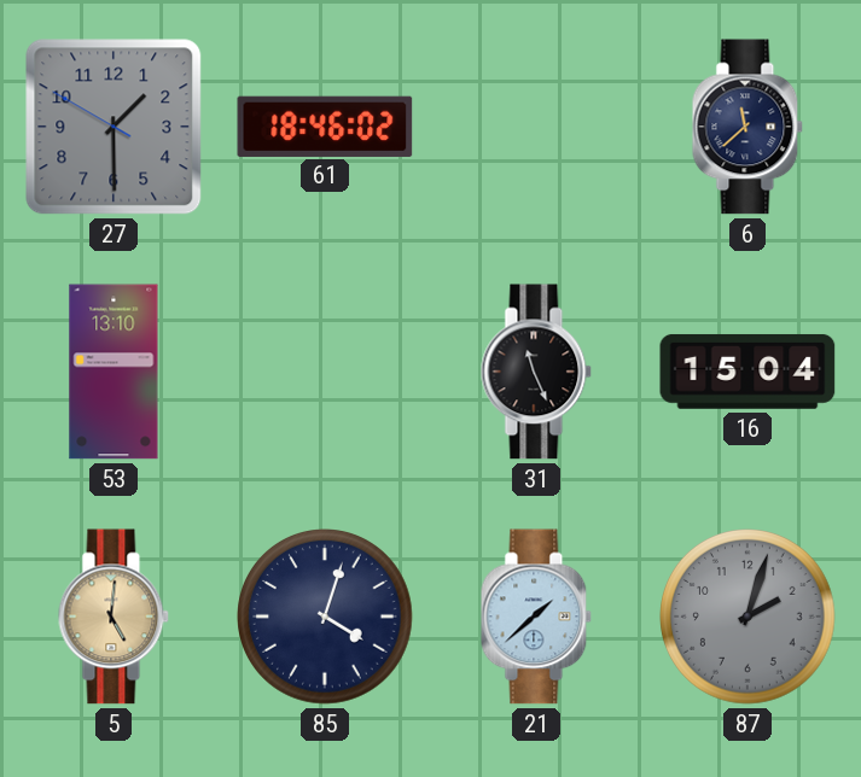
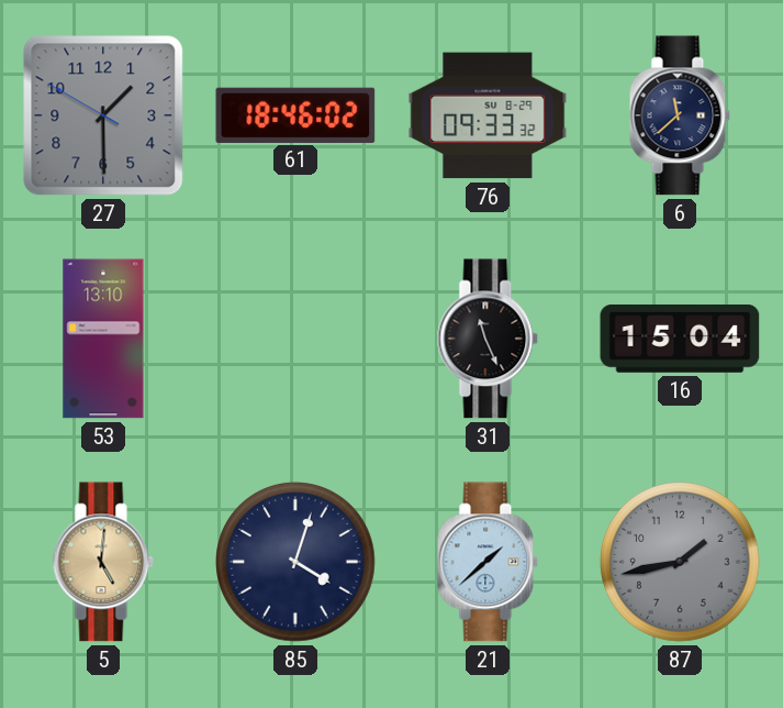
76: none -> 09:33 (488, 115)
87: 2:03 -> 1:43 (680, 562)
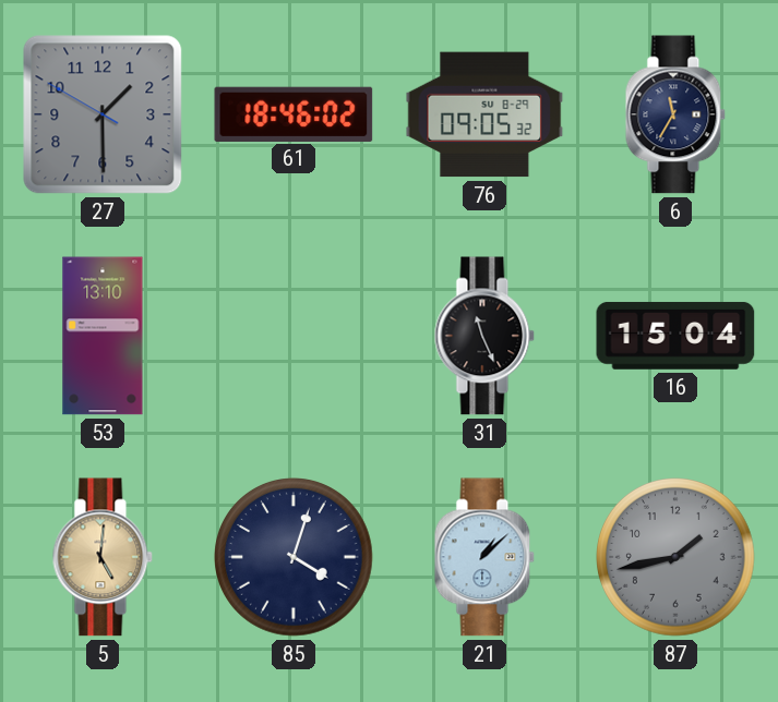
76: 09:33 -> 09:05 (484, 114)
6: 11:38 -> 11:35 (675, 114)
21: 1:38 -> 1:08 (484, 557)
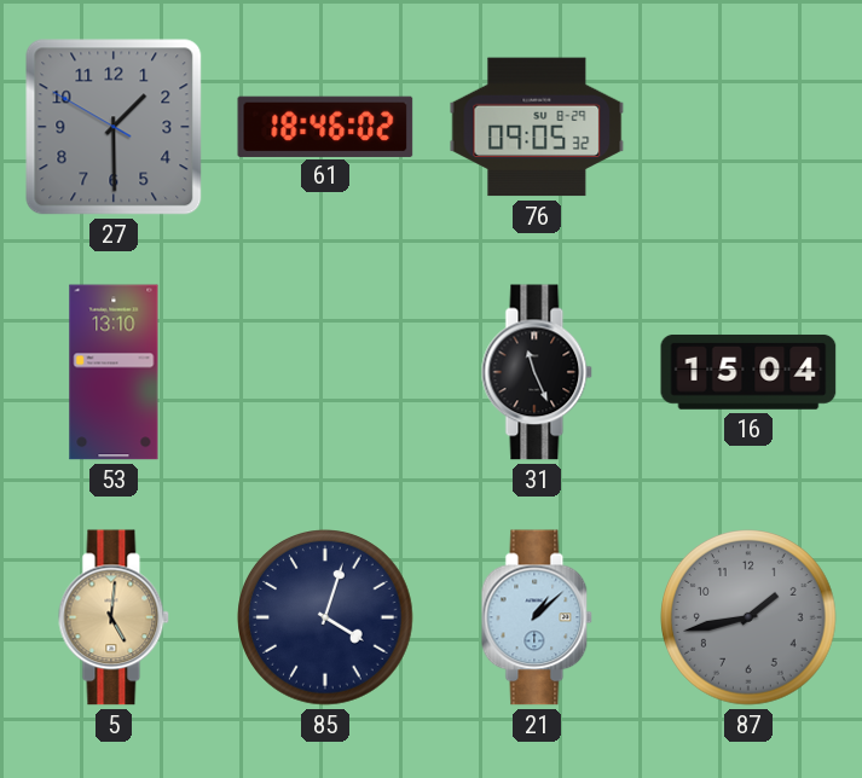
6: 11:35 -> none (675, 114)
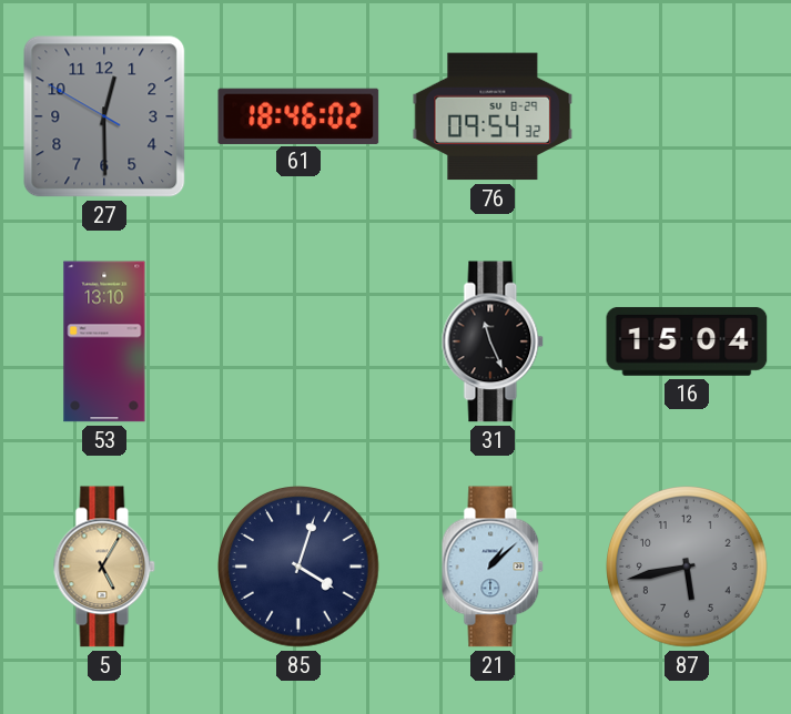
27: 1:29 -> 12:29 (104, 116)
76: 09:05 -> 09:54 (493, 116)
5: 5:01 -> 5:05 (104, 567)
87: 1:43 -> 5:43 (687, 567)
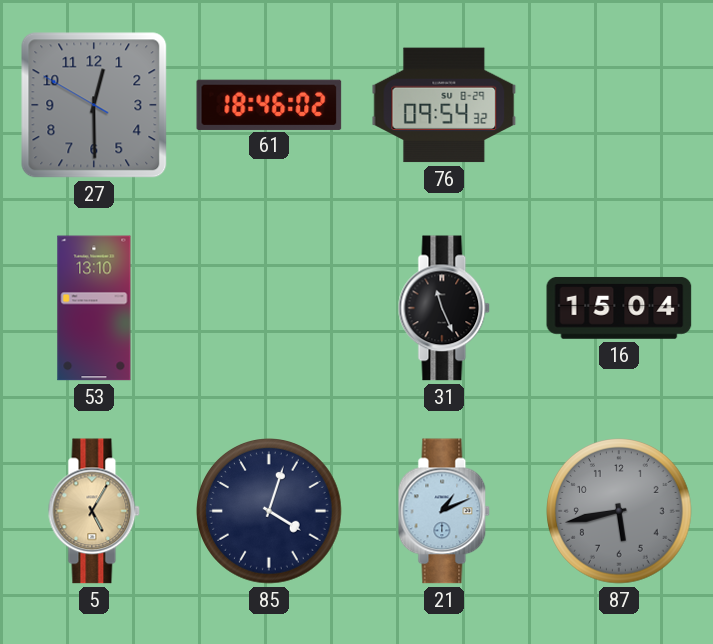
21: 1:08 -> 1:11 (444, 511)
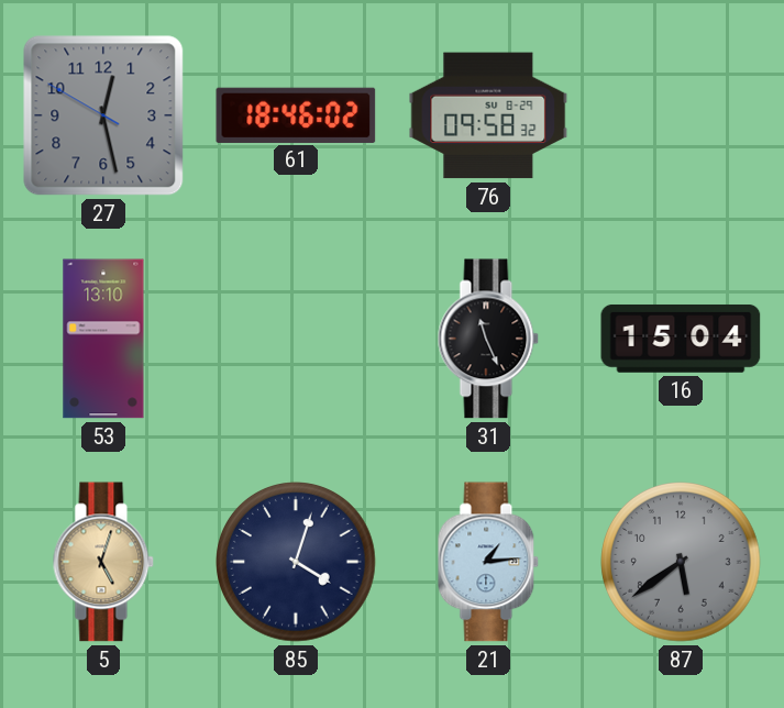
27: 12:29 -> 12:27 (103, 115)
76: 09:54 -> 09:58 (488, 115)
5: 5:05 -> 5:03 (103, 562)
21: 1:11 -> 1:14 (488, 562)
87: 5:43 -> 5:39 (681, 562)
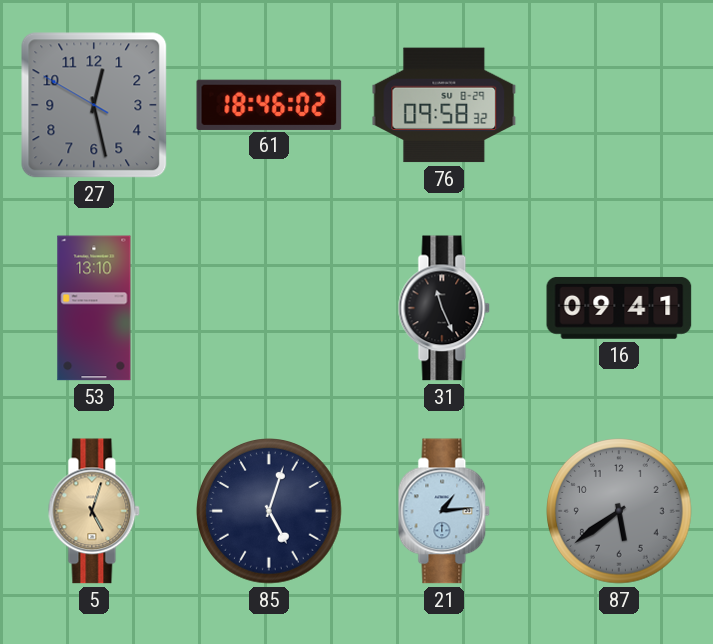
16: 15:04 -> 09:41 (619, 308)
85: 4:03 -> 5:03 (269, 511)
